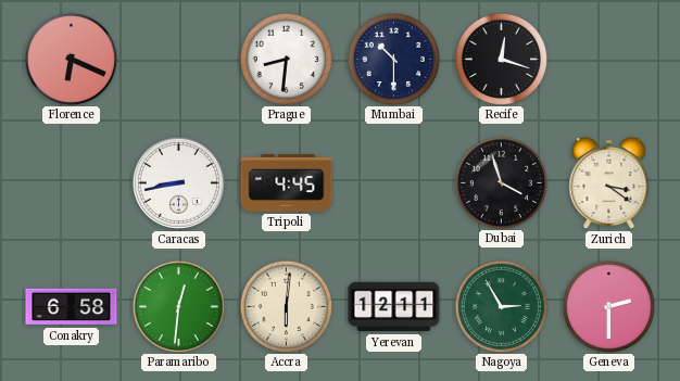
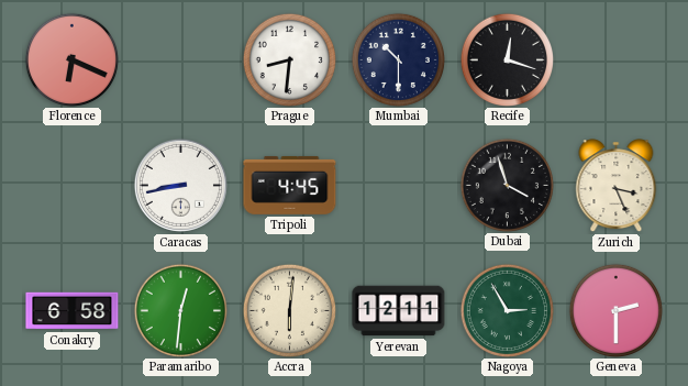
Zurich: 3:21 -> 3:26 (617, 186)
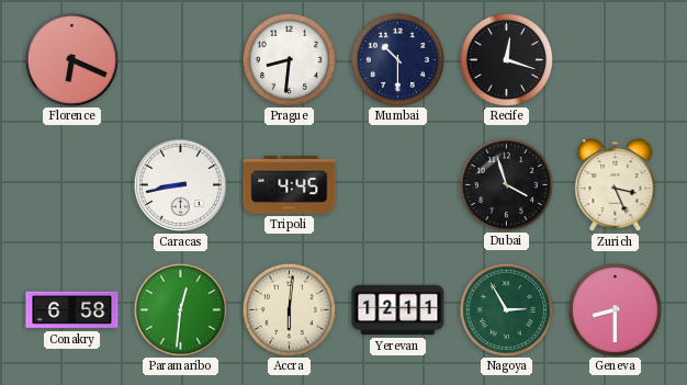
Geneva: 2:30 -> 8:30 (615, 309)
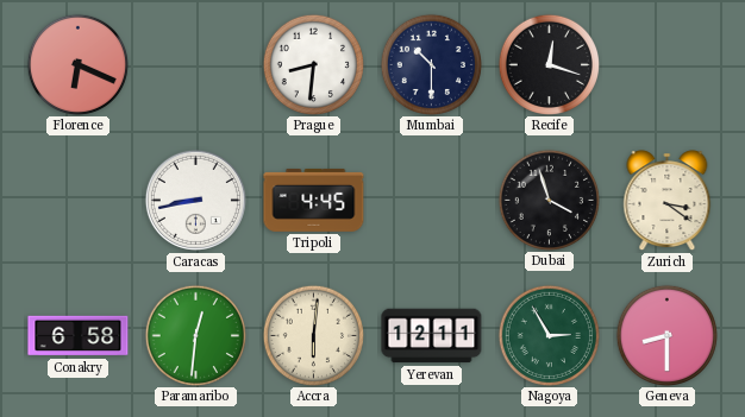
Zurich: 3:26 -> 3:21 (668, 201)
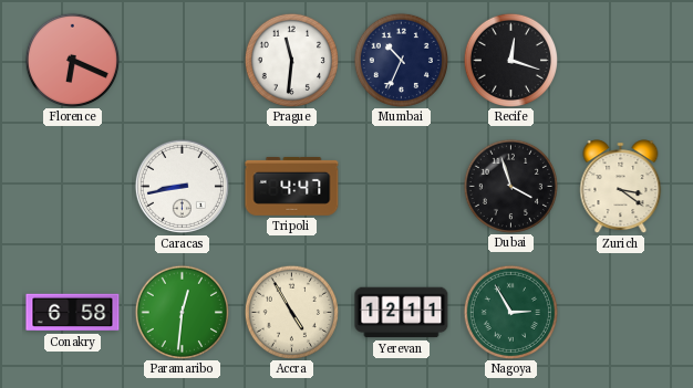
Prague: 8:31 -> 11:31 (291, 60)
Mumbai: 10:30 -> 10:34 (401, 60)
Tripoli: 4:45 -> 4:47 (292, 186)
Accra: 6:01 -> 4:55 (291, 312)
Geneva: 8:30 -> none (666, 335)
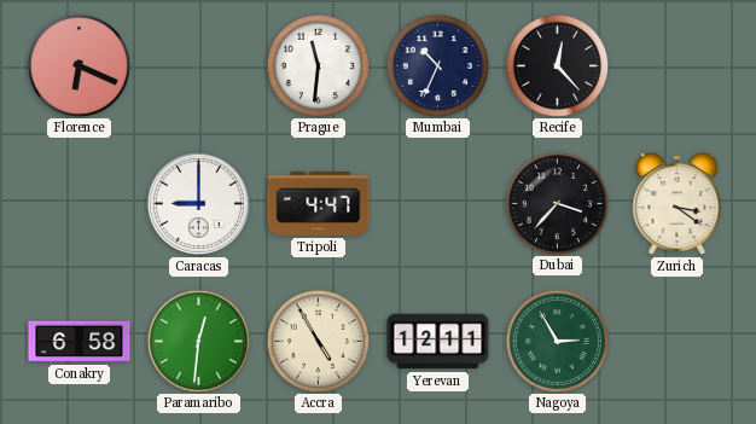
Recife: 12:18 -> 12:23 (557, 65)
Caracas: 8:43 -> 9:00 (198, 203)
Dubai: 3:57 -> 3:37 (557, 203)
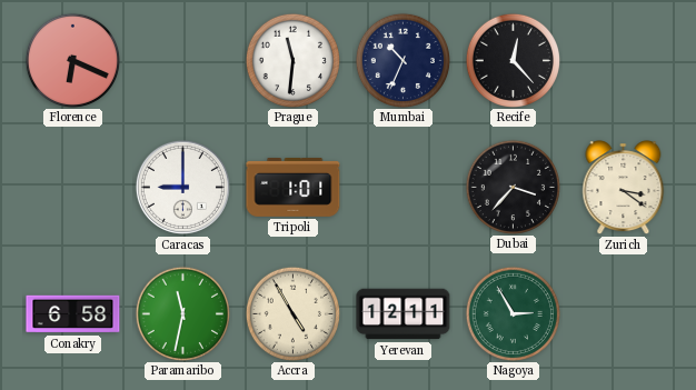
Tripoli: 4:47 -> 1:01 (294, 187)
Paramaribo: 12:31 -> 11:32 (182, 313)
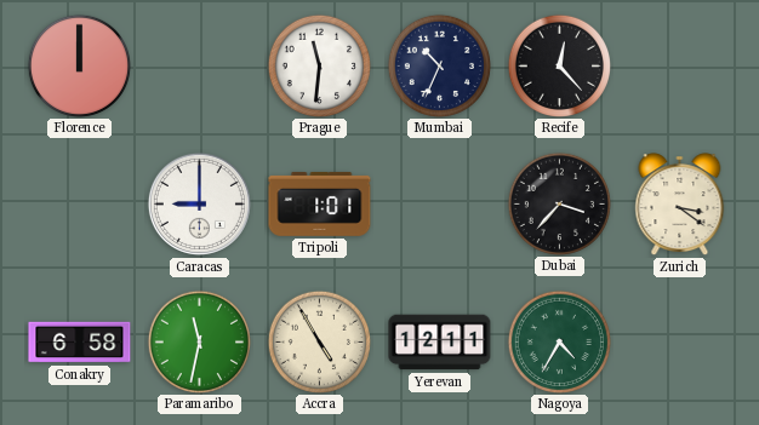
Florence: 6:19 -> 12:00 (79, 65)
Nagoya: 2:55 -> 4:35 (559, 341)
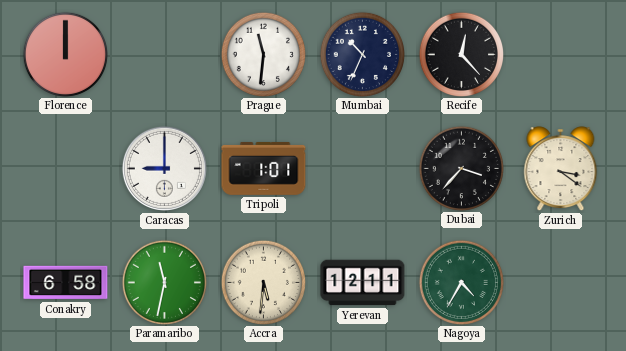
Accra: 4:55 -> 5:31 (263, 282)
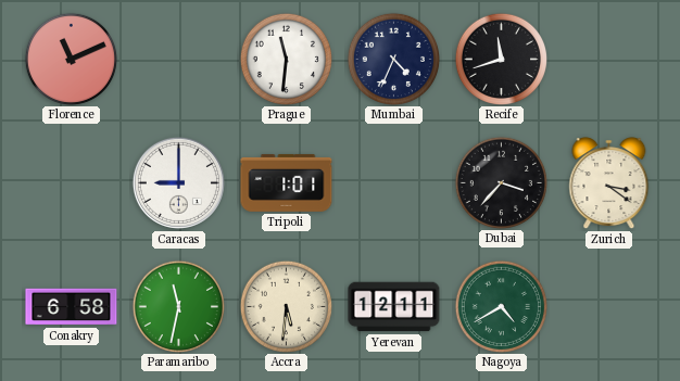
Florence: 12:00 -> 11:11 (71, 59)
Mumbai: 10:34 -> 4:34 (393, 59)
Recife: 12:23 -> 11:42 (501, 59)
Nagoya: 4:35 -> 4:40 (501, 306)
